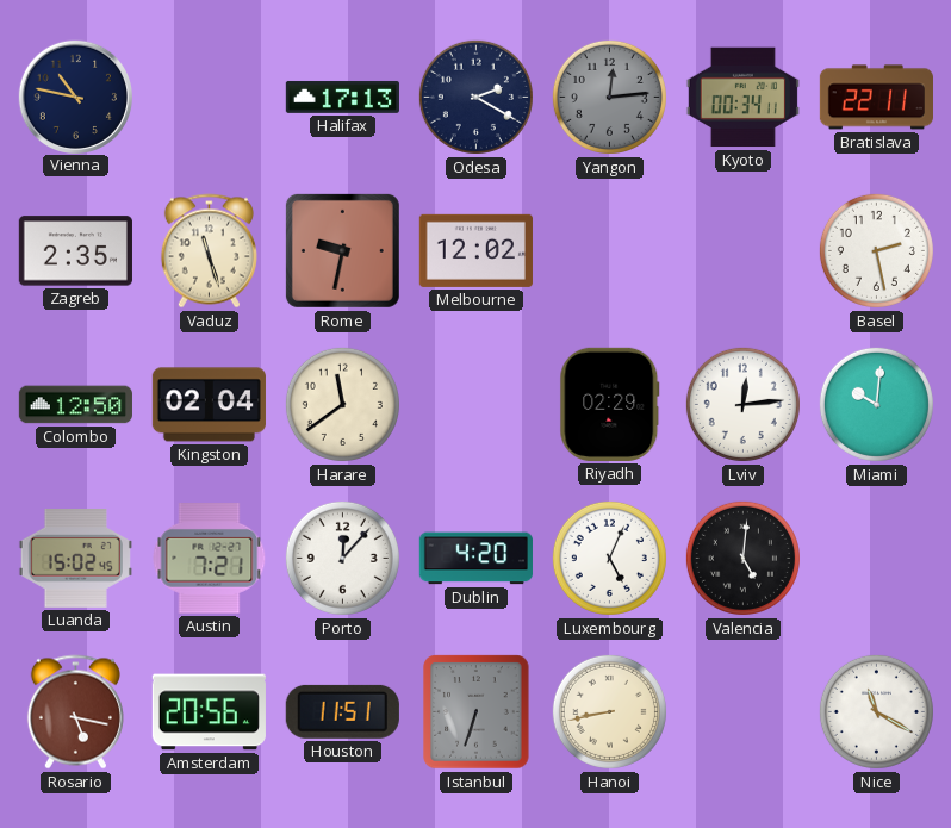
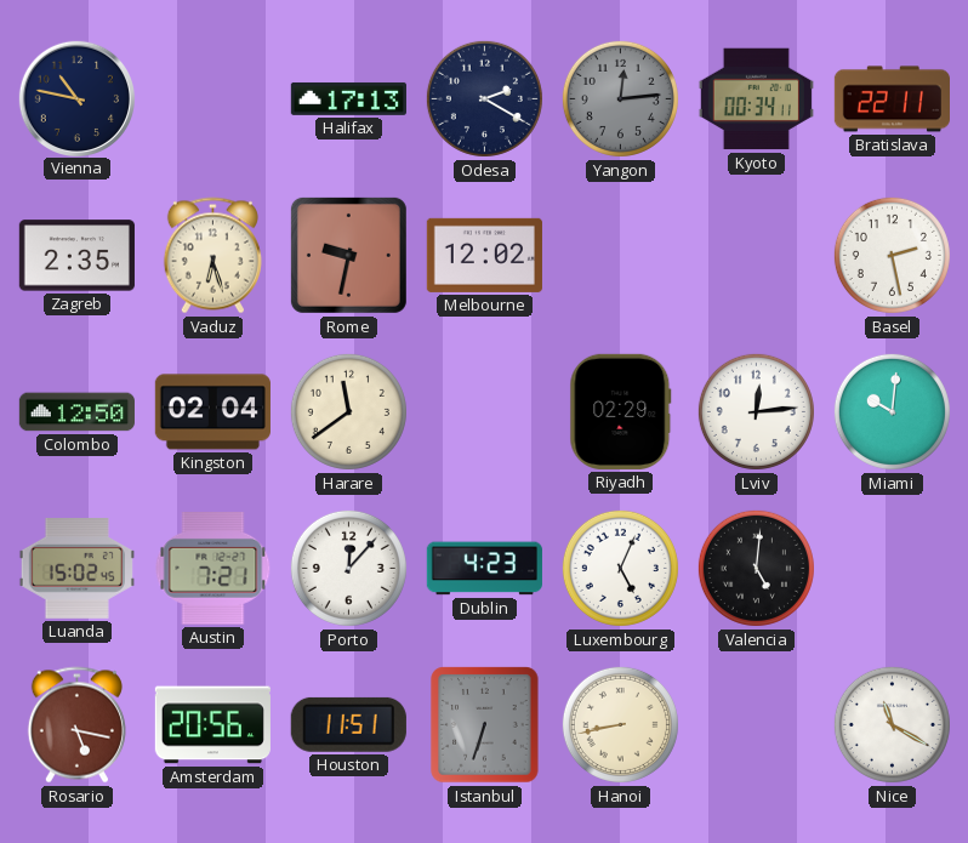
Vaduz: 11:27 -> 6:27 (212, 256)
Dublin: 4:20 -> 4:23 (484, 569)
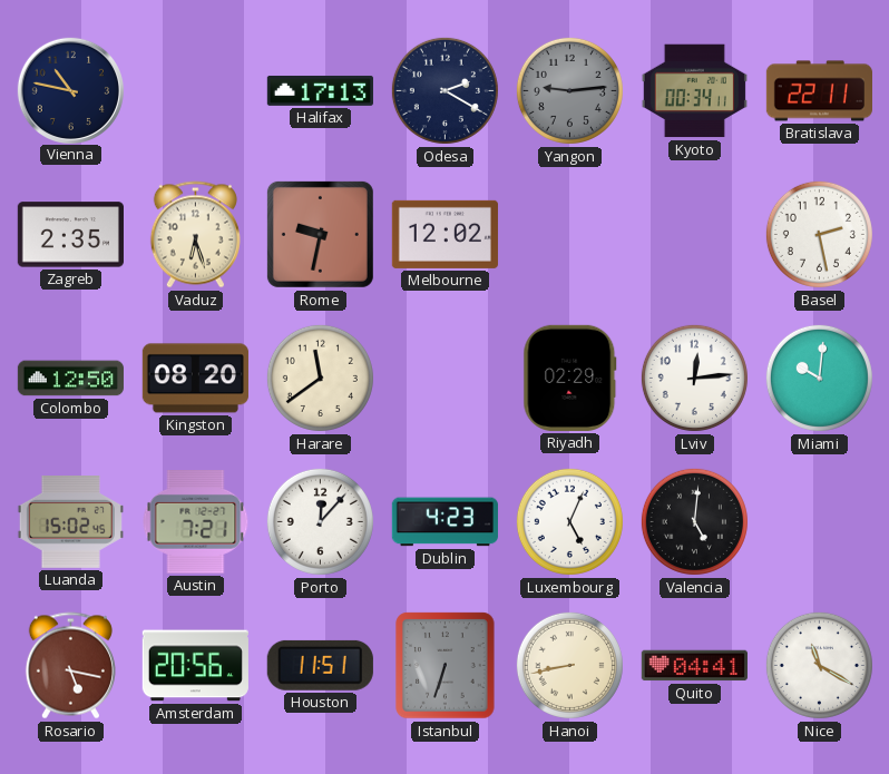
Yangon: 12:14 -> 9:14 (569, 90)
Kingston: 02:04 -> 08:20 (195, 379)
Quito: none -> 04:41 (694, 666)
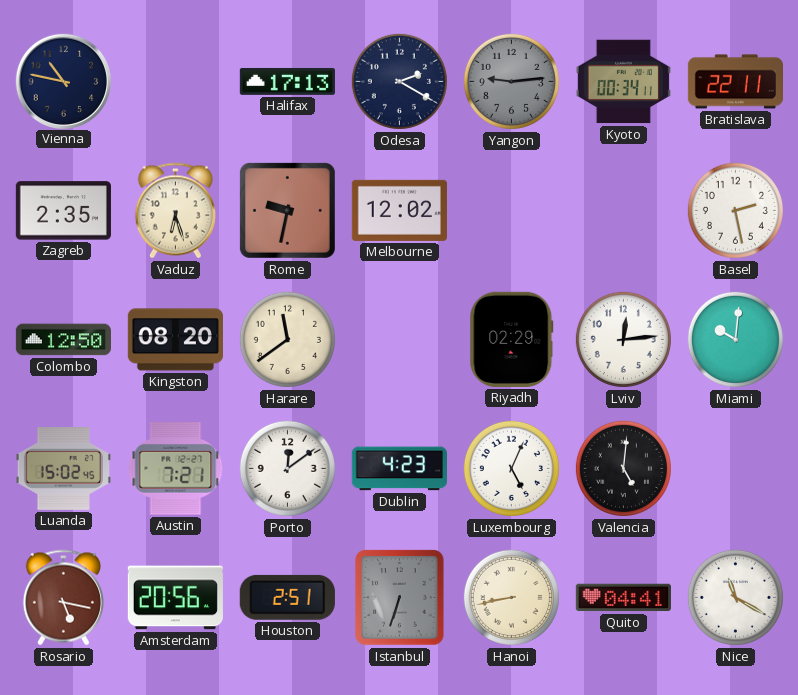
Porto: 12:07 -> 12:09 (287, 468)
Houston: 11:51 -> 2:51 (287, 597)
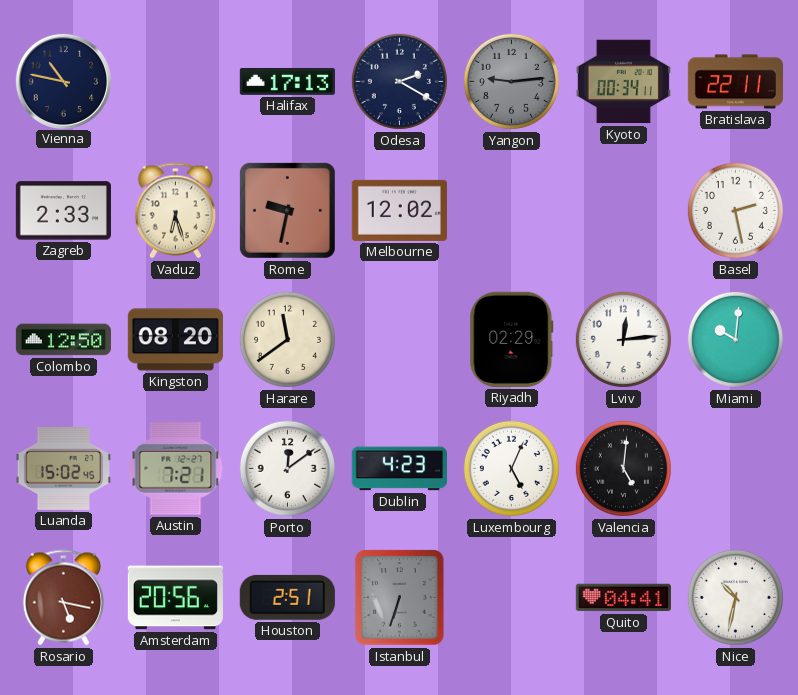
Zagreb: 2:35 -> 2:33 (63, 211)
Hanoi: 8:43 -> none (511, 597)
Nice: 11:20 -> 10:32 (735, 597)
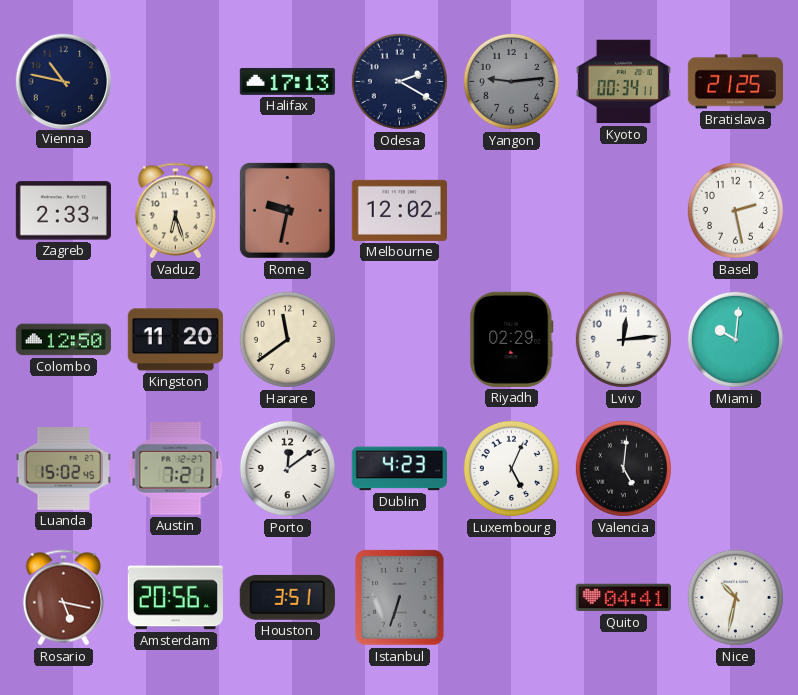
Bratislava: 22:11 -> 21:25 (735, 82)
Kingston: 08:20 -> 11:20 (175, 340)
Houston: 2:51 -> 3:51 (287, 597)
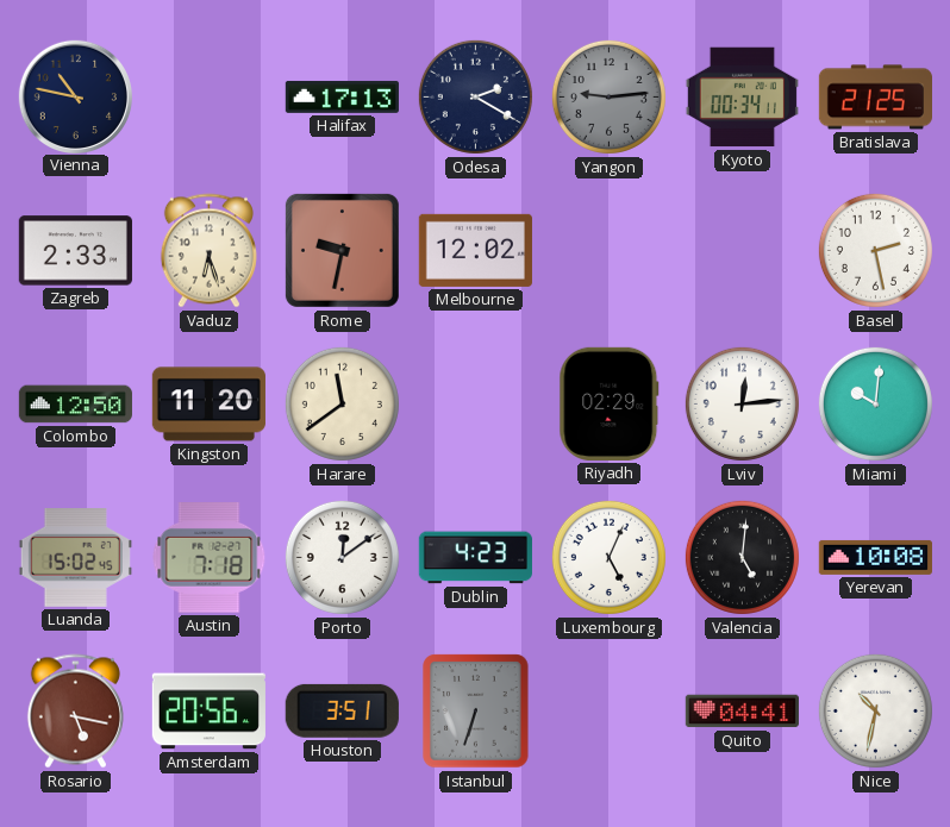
Austin: 7:21 -> 7:18 (210, 558)
Yerevan: none -> 10:08 (875, 557)
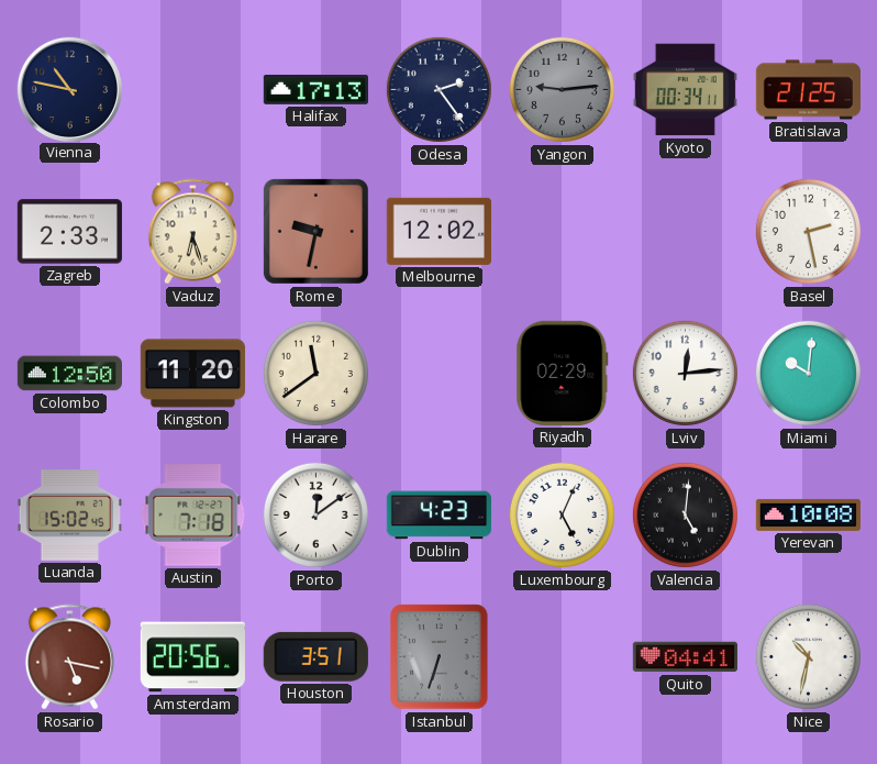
Odesa: 2:20 -> 2:24 (438, 89)
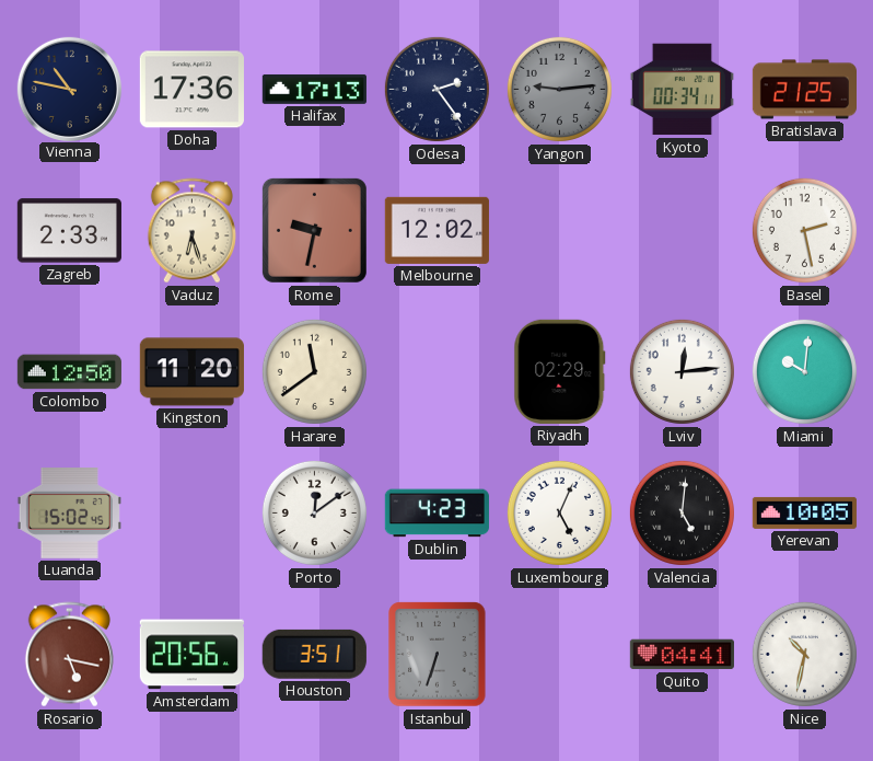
Doha: none -> 17:36 (191, 90)
Austin: 7:18 -> none (193, 516)
Yerevan: 10:08 -> 10:05 (804, 512)
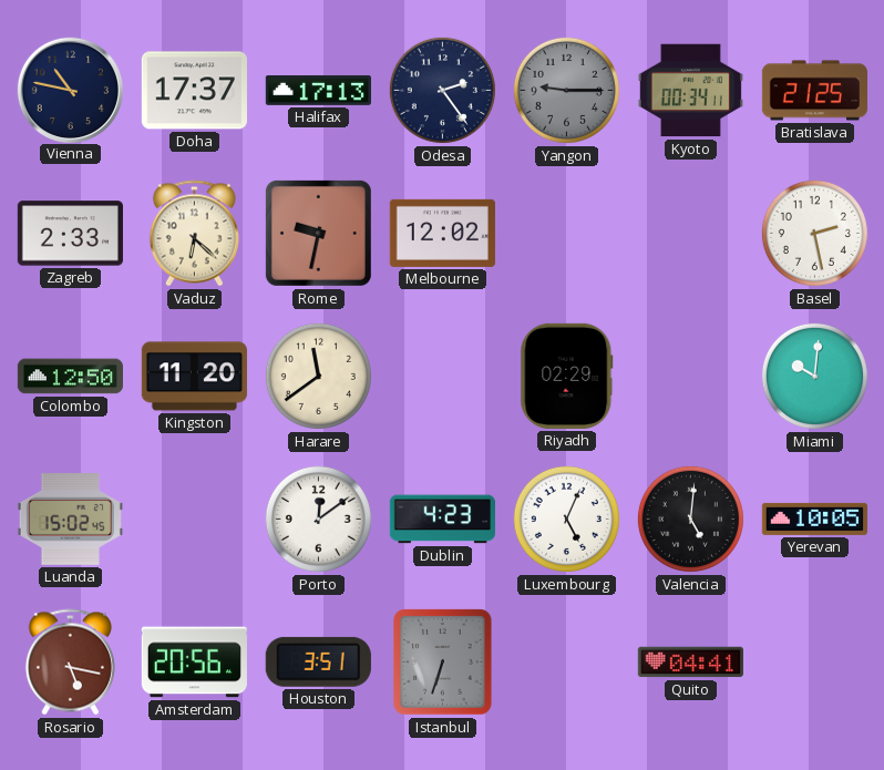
Doha: 17:36 -> 17:37 (194, 91)
Yangon: 9:14 -> 9:15 (566, 90)
Vaduz: 6:27 -> 6:22 (194, 234)
Lviv: 12:14 -> none (682, 371)
Nice: 10:32 -> none (804, 654)
